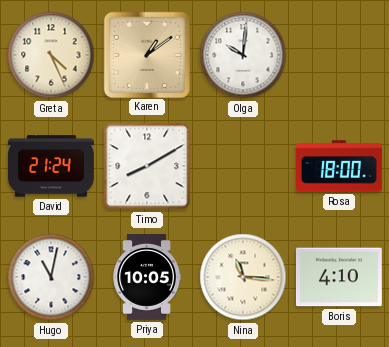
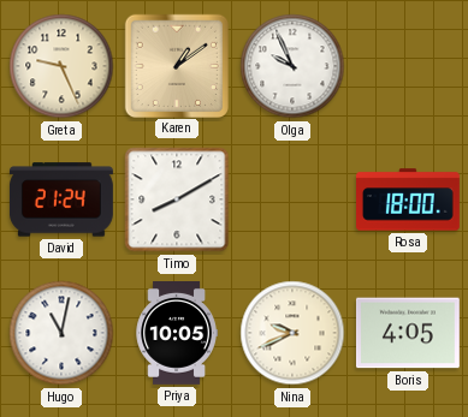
Greta: 4:26 -> 9:26 (61, 66)
Olga: 10:01 -> 9:56 (292, 66)
Nina: 11:16 -> 9:41 (292, 333)
Boris: 4:10 -> 4:05 (408, 333)
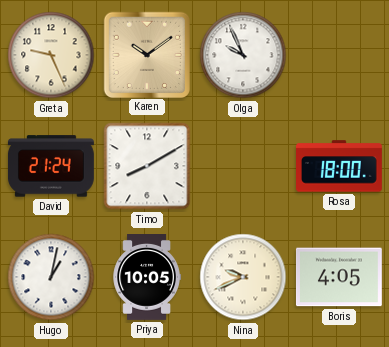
Karen: 1:09 -> 10:09 (146, 54)
Hugo: 11:02 -> 1:02 (51, 277)
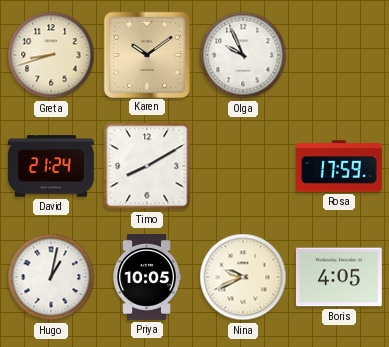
Greta: 9:26 -> 8:42 (51, 55)
Rosa: 18:00 -> 17:59 (340, 166)
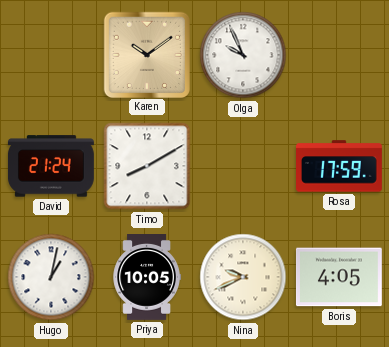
Greta: 8:42 -> none (51, 55)
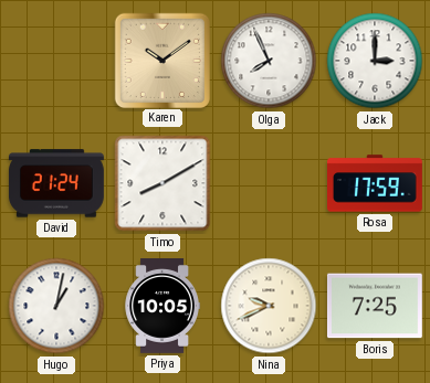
Olga: 9:56 -> 7:56 (269, 61)
Jack: none -> 3:00 (375, 61)
Boris: 4:05 -> 7:25 (375, 306)
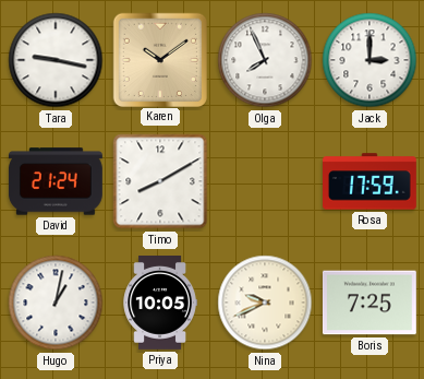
Tara: none -> 9:17 (56, 60)
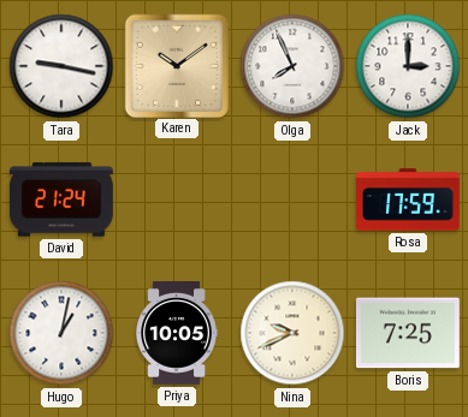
Timo: 8:10 -> none (160, 181)
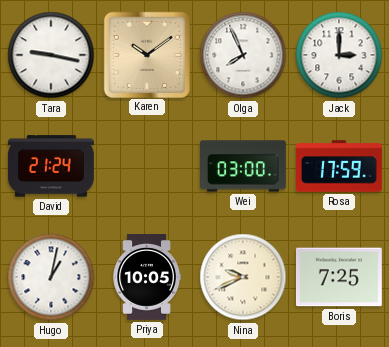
Wei: none -> 03:00 (244, 166)
